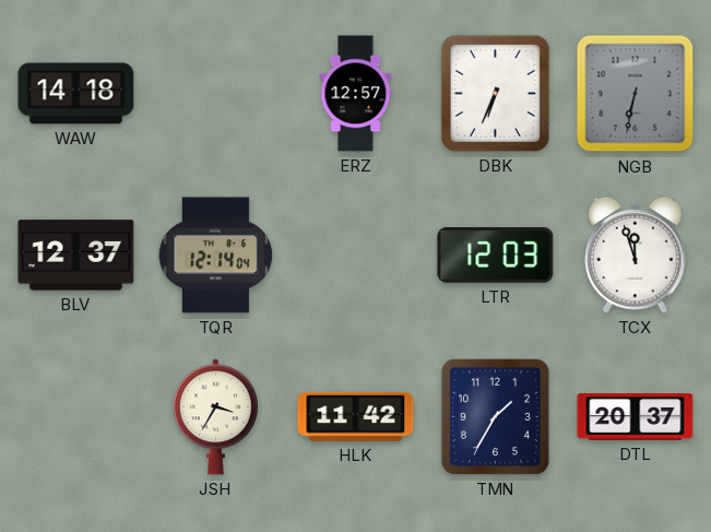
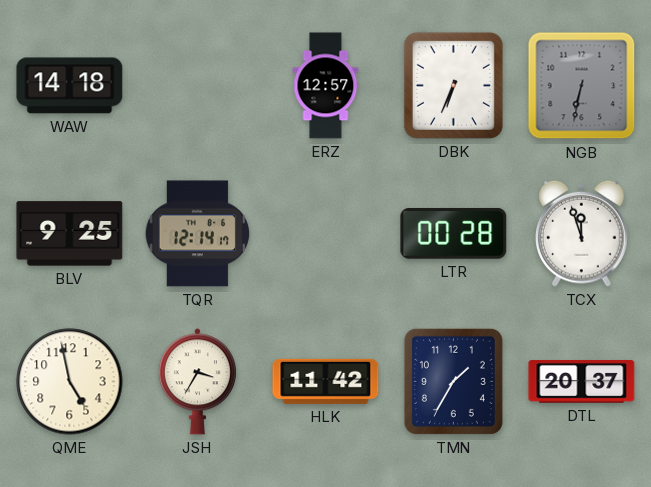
BLV: 12:37 -> 9:25 (70, 234)
TQR: 12:14:04 -> 12:14:17 (198, 234)
LTR: 12:03 -> 00:28 (454, 233)
QME: none -> 4:58 (70, 382)
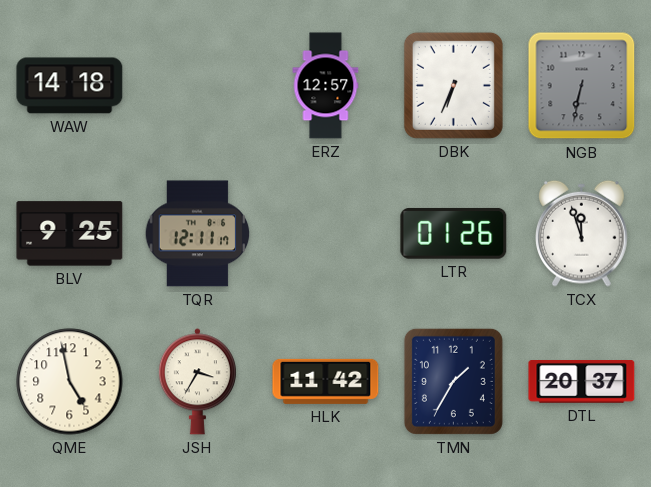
TQR: 12:14 -> 12:11 (198, 234)
LTR: 00:28 -> 01:26 (454, 233)
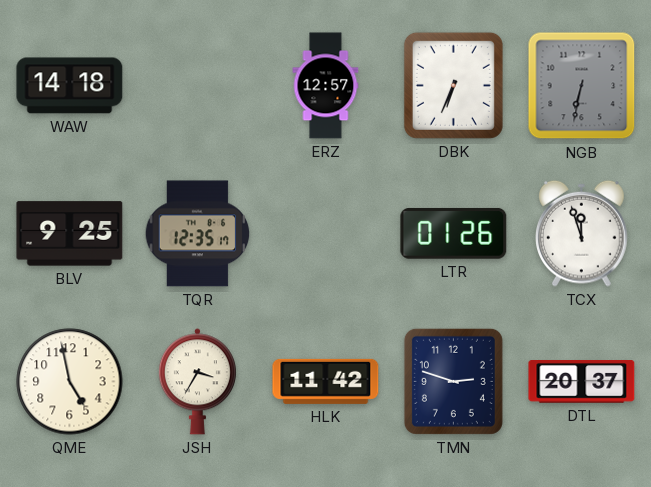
TQR: 12:11 -> 12:35 (198, 234)
TMN: 1:35 -> 2:48 (453, 381)
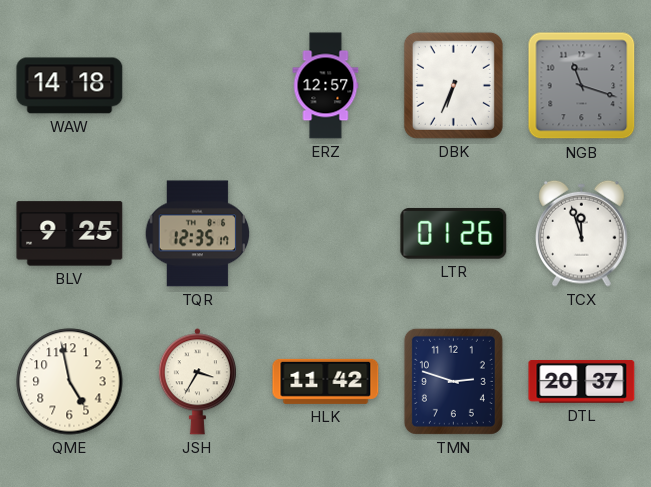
NGB: 6:32 -> 11:18 (582, 86)
